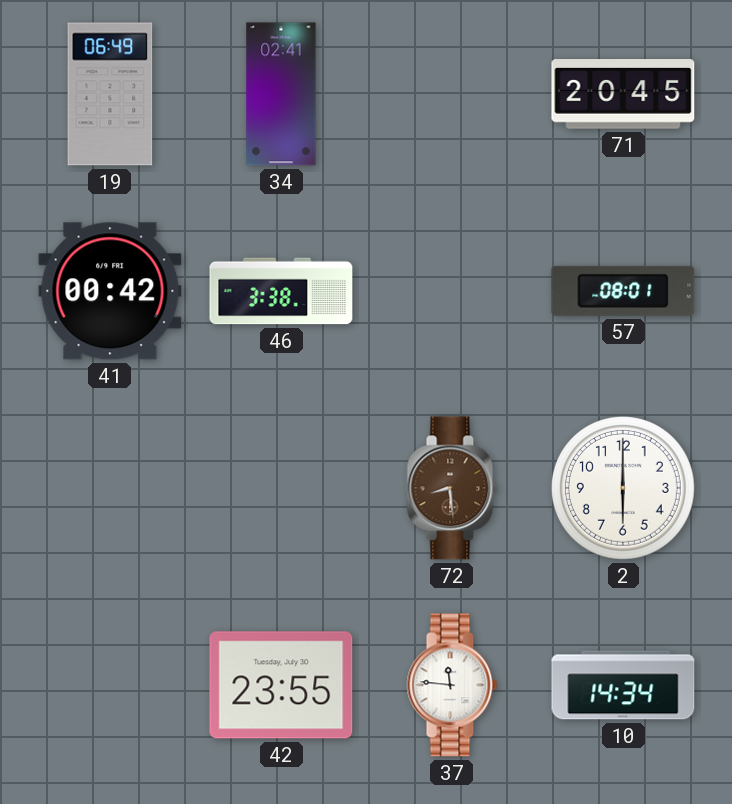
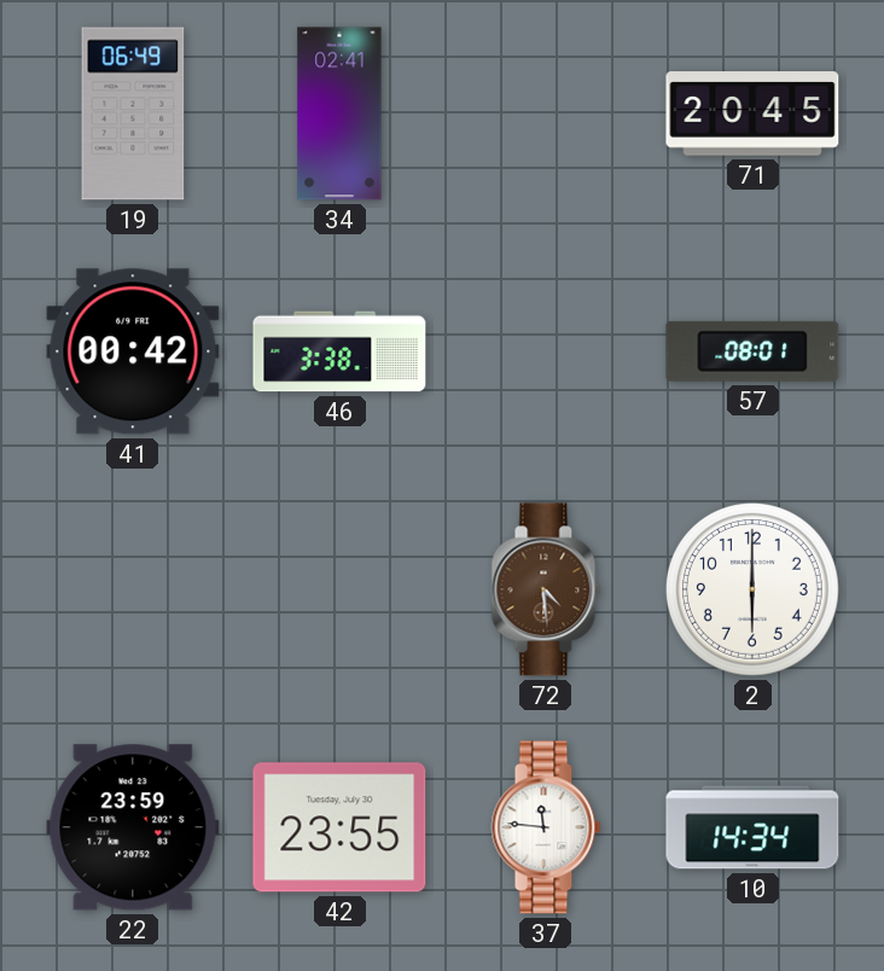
72: 8:29 -> 4:29 (546, 589)
22: none -> 23:59 (133, 827)
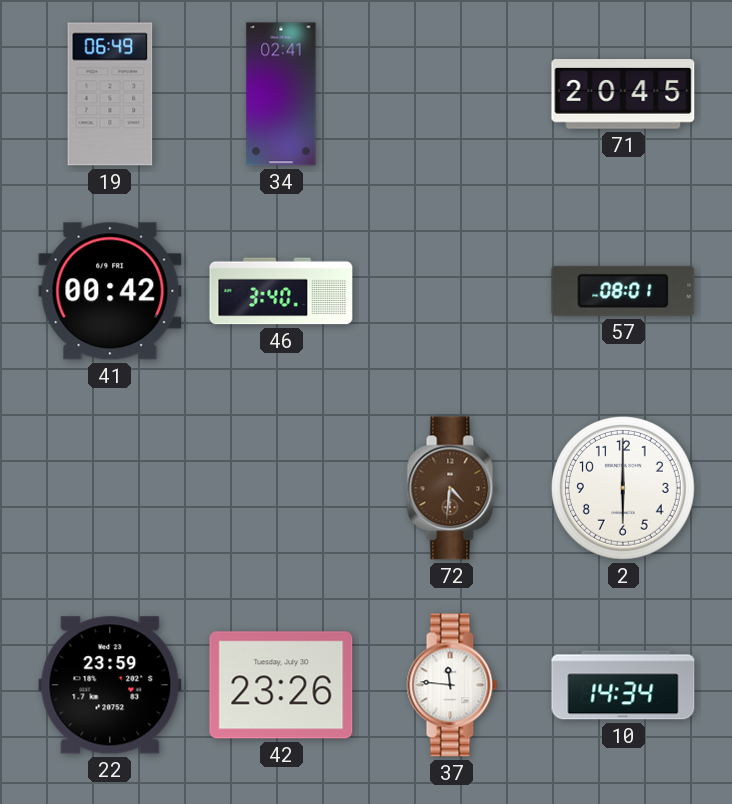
46: 3:38 -> 3:40 (281, 291)
72: 4:29 -> 4:31 (452, 488)
42: 23:55 -> 23:26 (281, 685)
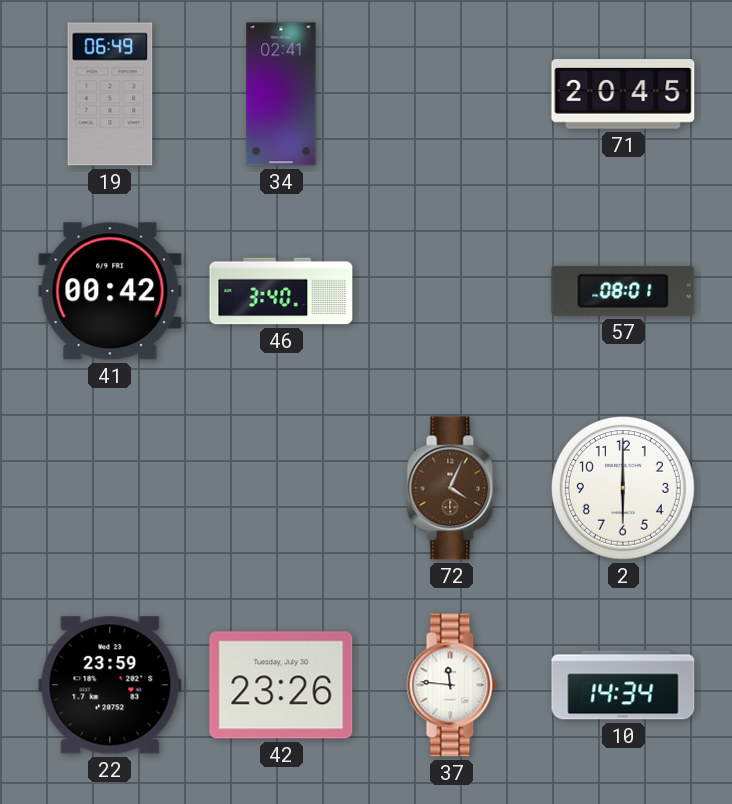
72: 4:31 -> 4:04 (452, 488)
